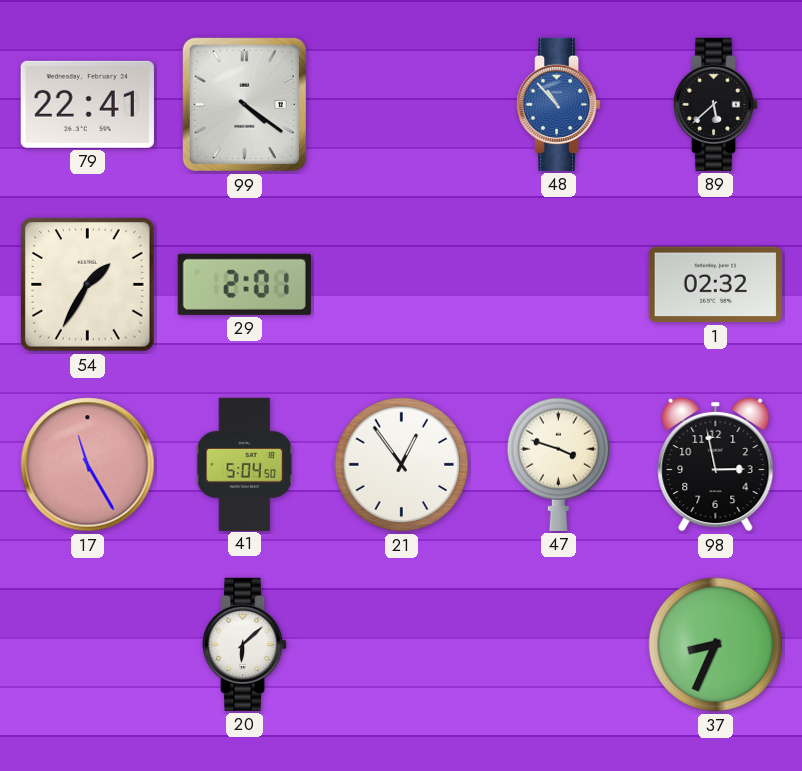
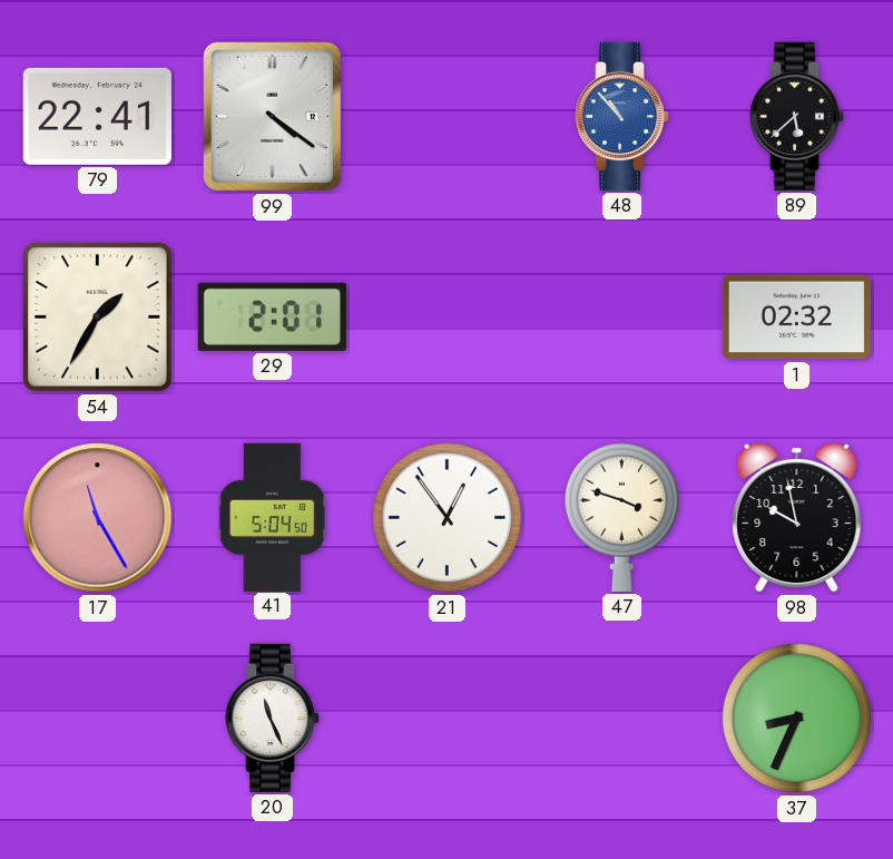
98: 2:58 -> 9:58 (797, 517)
20: 6:08 -> 11:26 (274, 718)
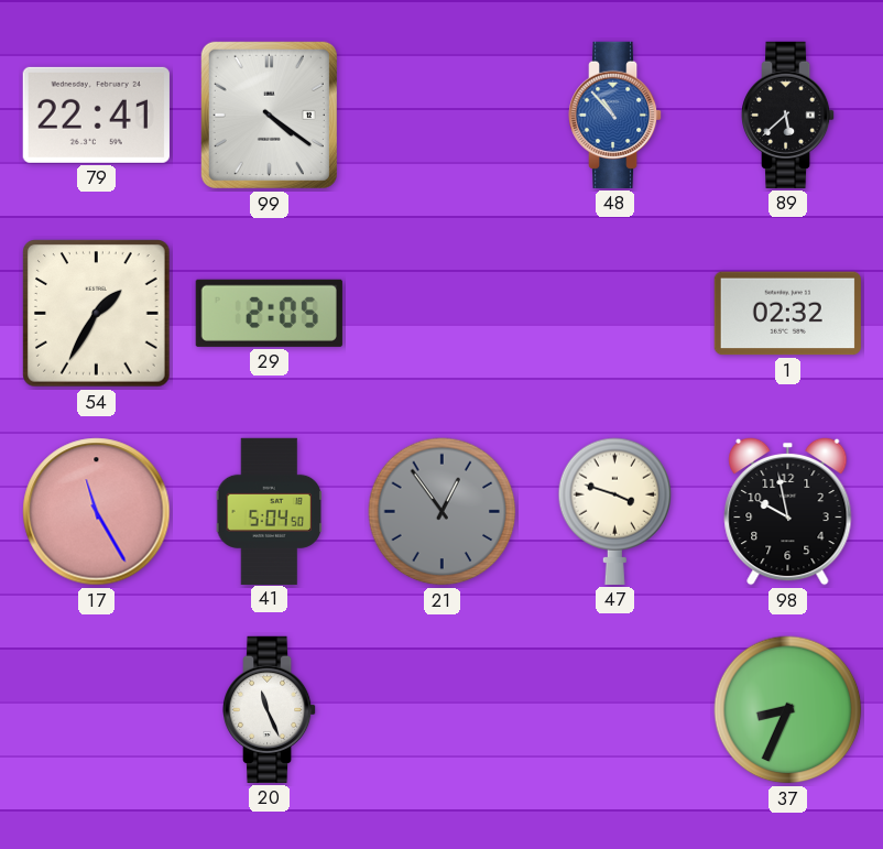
29: 2:01 -> 2:05 (269, 313)
21 dial: white -> grey (443, 512)
